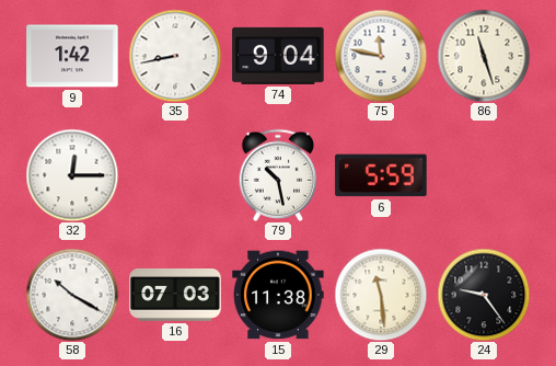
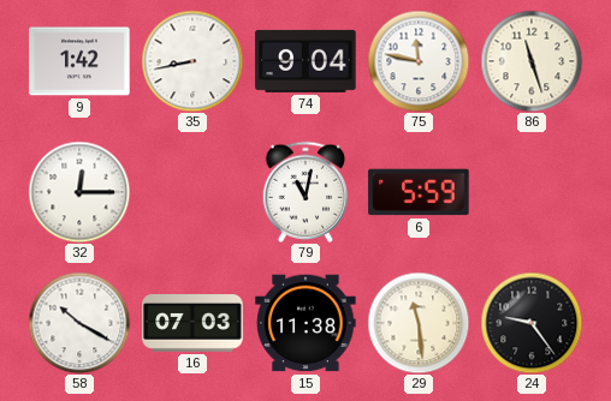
79: 10:28 -> 11:02 (305, 191)
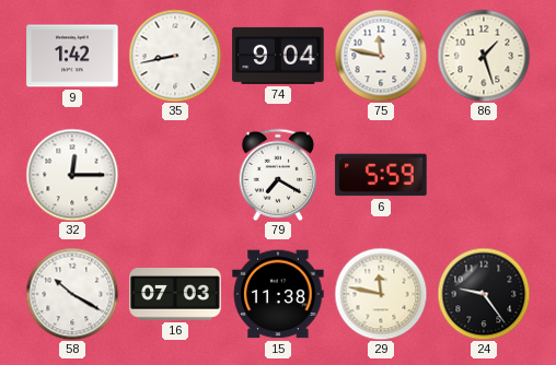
86: 11:27 -> 1:27 (484, 56)
79: 11:02 -> 7:20 (278, 174)
29: 11:29 -> 11:47 (381, 294)
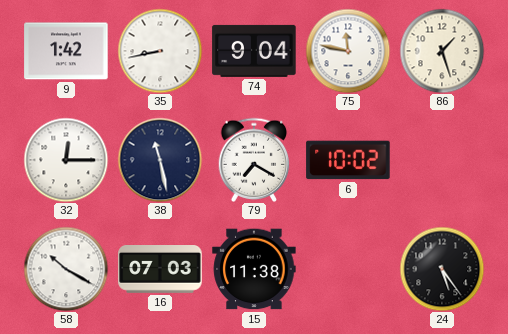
38: none -> 11:28 (160, 160)
6: 5:59 -> 10:02 (348, 160)
29: 11:47 -> none (381, 294)
24: 9:24 -> 5:24 (442, 269)
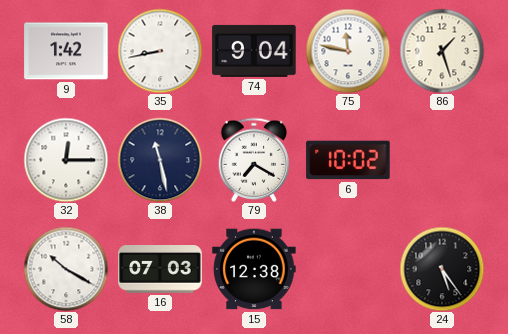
15: 11:38 -> 12:38 (254, 269)
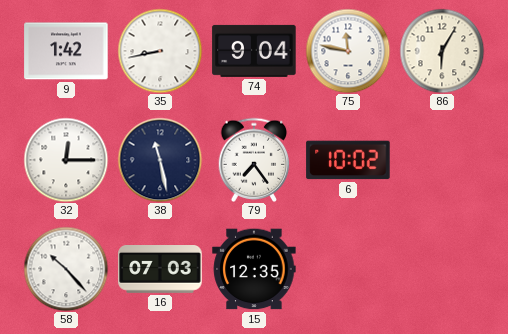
86: 1:27 -> 6:05 (442, 51)
79: 7:20 -> 7:24 (254, 159)
58: 10:20 -> 10:23 (66, 269)
15: 12:38 -> 12:35 (254, 269)
24: 5:24 -> none (442, 269)
